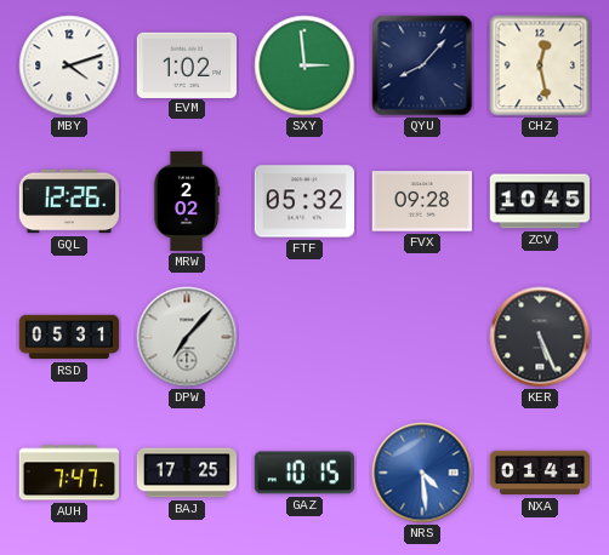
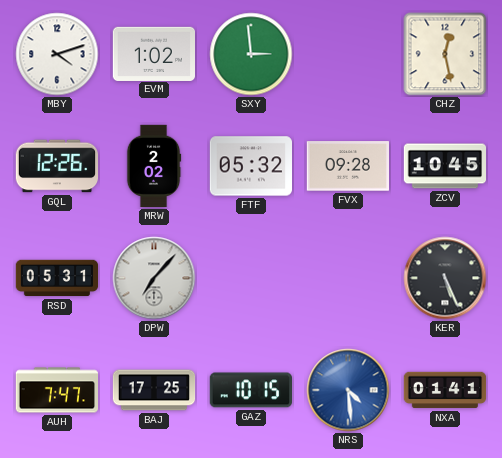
QYU: 8:07 -> none (422, 65)
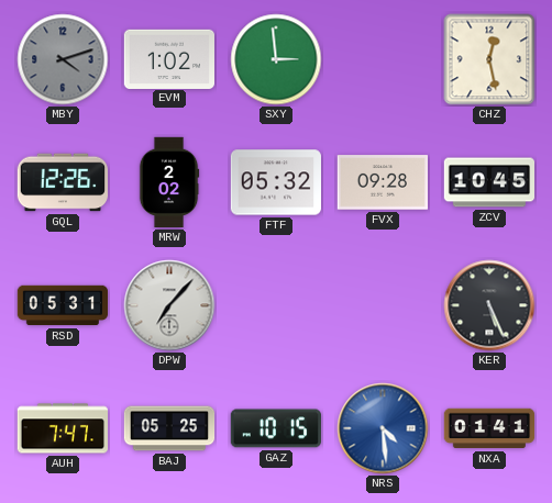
MBY dial: white -> grey (63, 59)
BAJ: 17:25 -> 05:25 (169, 428)
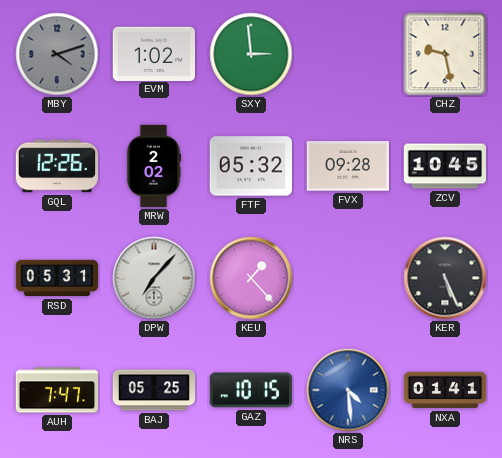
CHZ: 12:28 -> 9:28 (445, 54)
KEU: none -> 1:23 (251, 278)
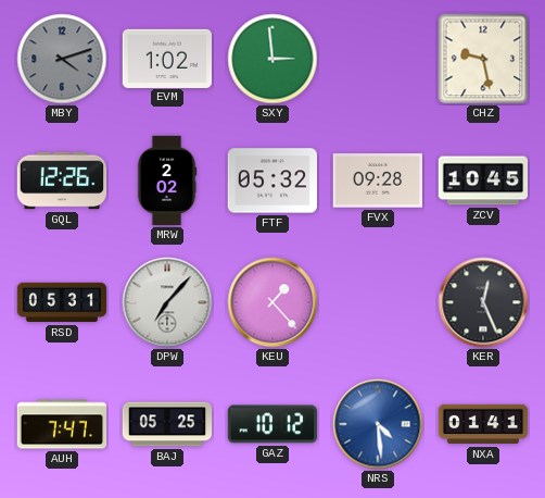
KER: 5:26 -> 12:26 (483, 302)
GAZ: 10:15 -> 10:12 (271, 424)
